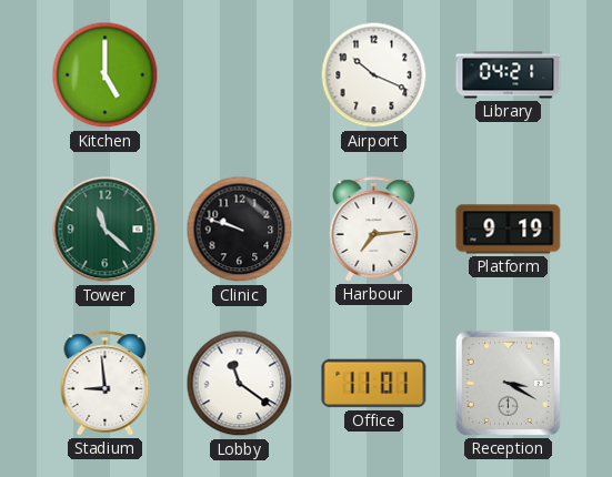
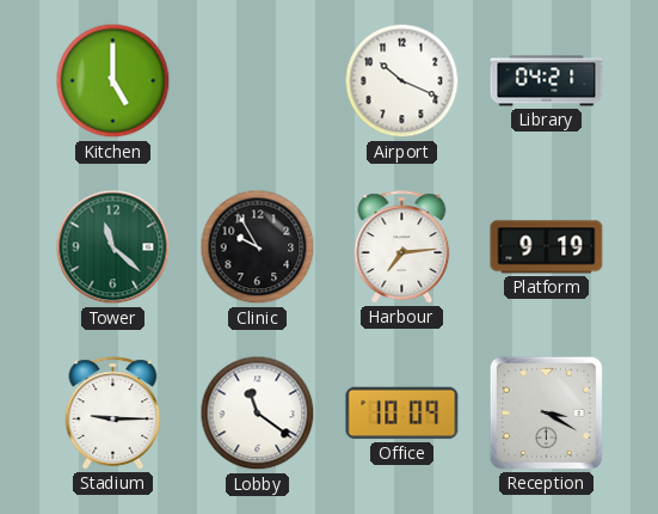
Clinic: 9:48 -> 9:55 (258, 247)
Stadium: 8:59 -> 9:15 (113, 414)
Office: 11:01 -> 10:09 (402, 414)
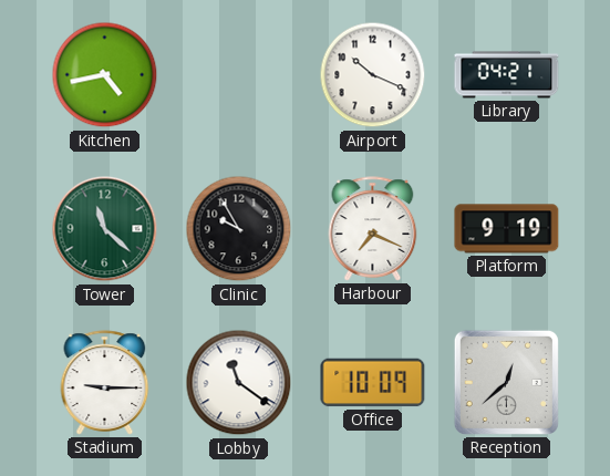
Kitchen: 5:00 -> 4:43 (105, 75)
Harbour: 7:14 -> 7:19 (373, 229)
Reception: 3:20 -> 12:38 (506, 382)
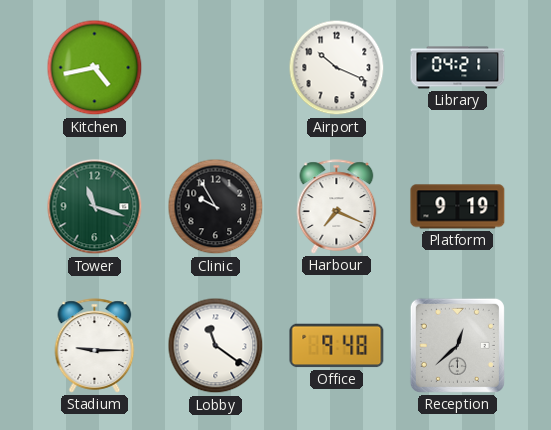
Tower: 11:22 -> 11:18 (95, 207)
Office: 10:09 -> 9:48 (337, 346)
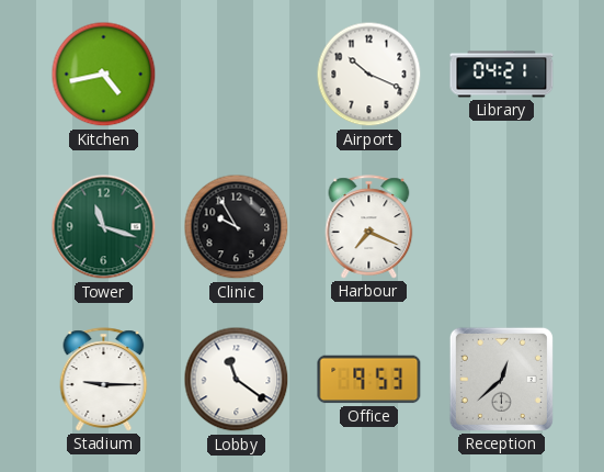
Platform: 9:19 -> none (458, 207)
Office: 9:48 -> 9:53 (369, 380)
